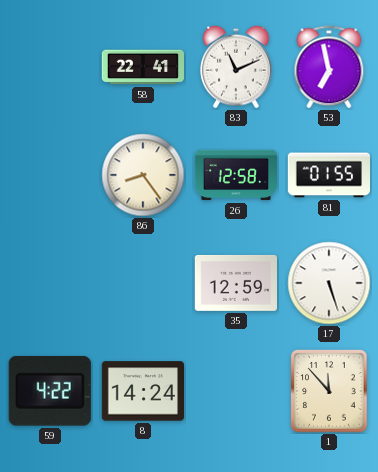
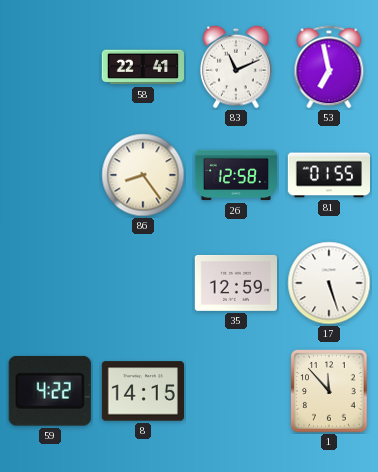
8: 14:24 -> 14:15 (142, 391)
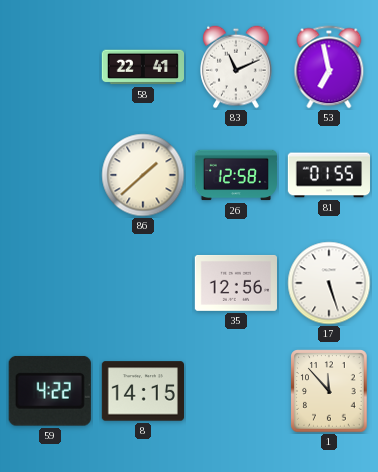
86: 8:24 -> 1:38 (143, 175)
35: 12:59 -> 12:56 (235, 283)
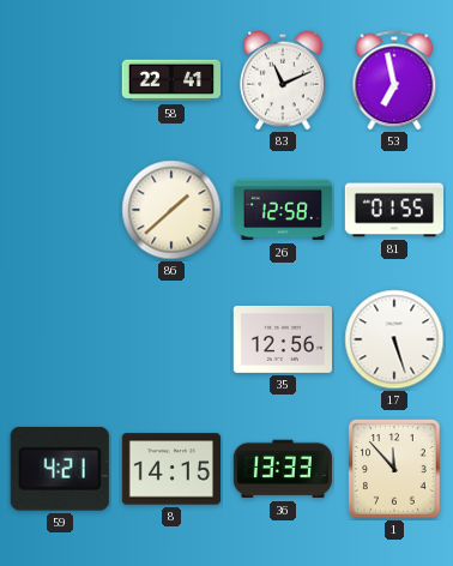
59: 4:22 -> 4:21 (60, 469)
36: none -> 13:33 (283, 469)
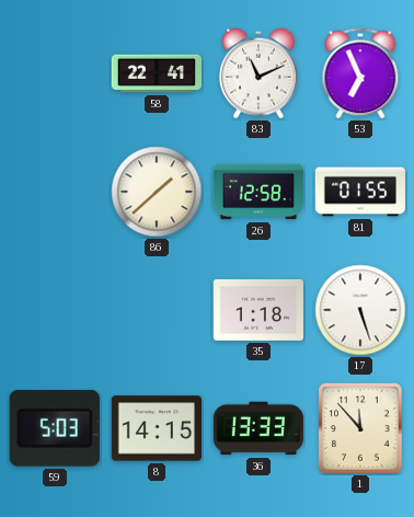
53: 6:58 -> 6:56 (360, 73)
35: 12:56 -> 1:18 (257, 310)
59: 4:21 -> 5:03 (55, 428)
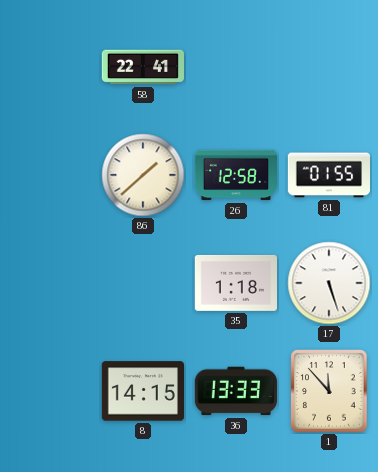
83: 11:11 -> none (258, 73)
53: 6:56 -> none (360, 73)
59: 5:03 -> none (55, 428)
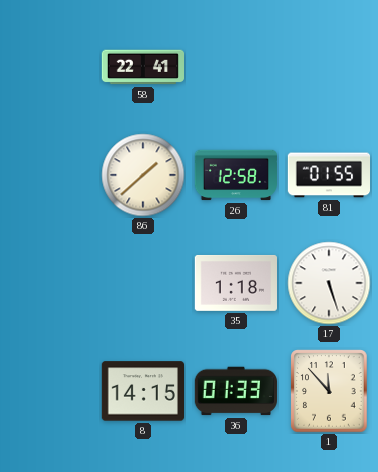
36: 13:33 -> 01:33 (236, 391)
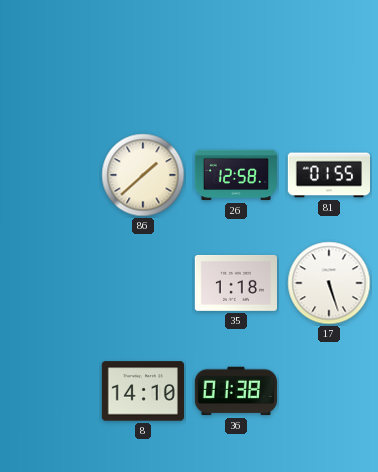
58: 22:41 -> none (142, 67)
8: 14:15 -> 14:10 (142, 391)
36: 01:33 -> 01:38 (236, 391)
1: 11:53 -> none (329, 391)
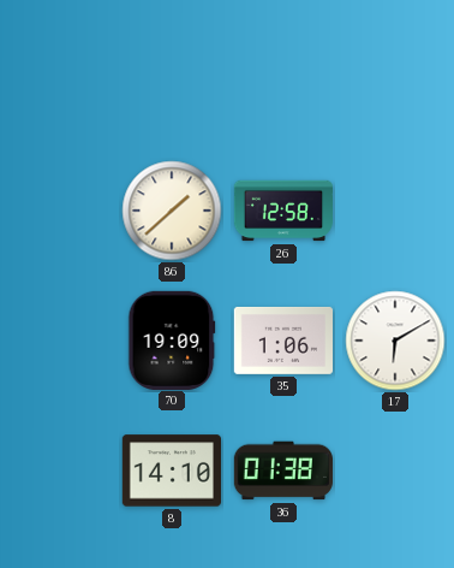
81: 01:55 -> none (328, 175)
70: none -> 19:09 (172, 339)
35: 1:18 -> 1:06 (282, 341)
17: 5:27 -> 6:10 (395, 341)
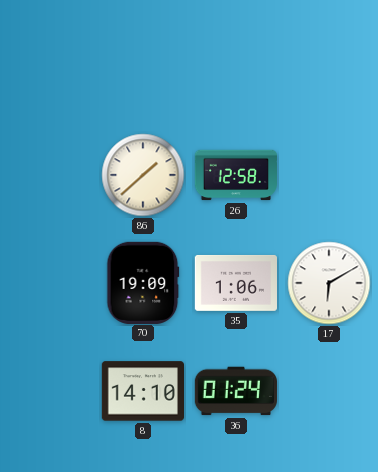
36: 01:38 -> 01:24 (236, 391)
